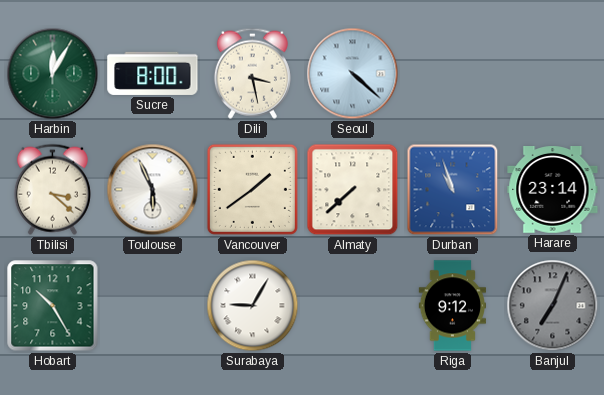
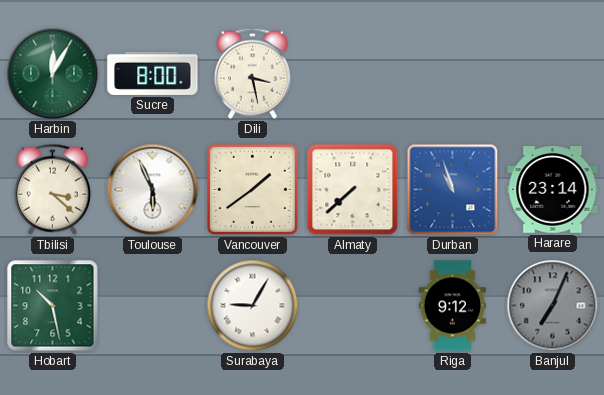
Seoul: 4:22 -> none (353, 74)
Hobart: 10:25 -> 10:28 (53, 306)
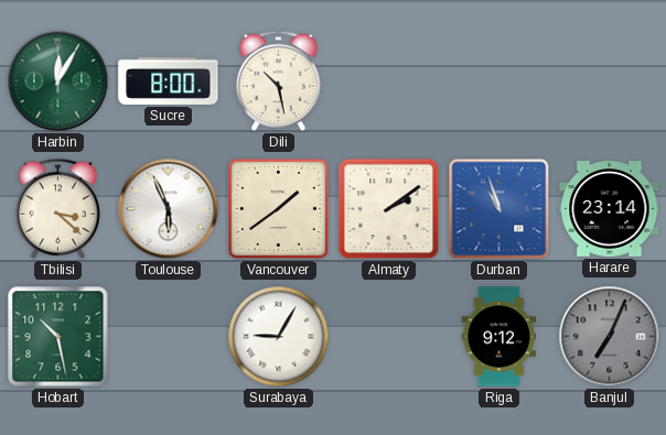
Dili: 3:28 -> 10:28 (278, 80)
Almaty: 7:38 -> 2:09 (389, 209)
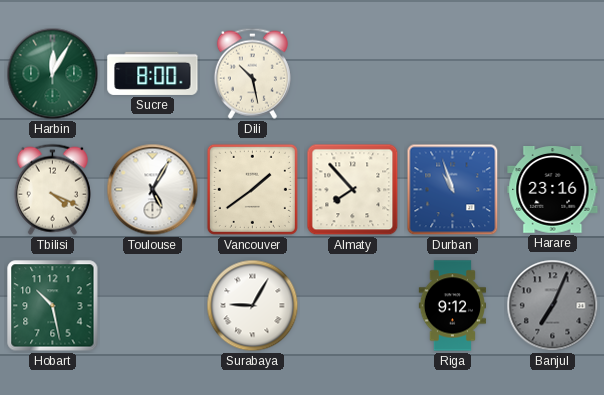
Tbilisi: 3:22 -> 4:19 (52, 189)
Toulouse: 5:56 -> 5:05 (153, 190)
Almaty: 2:09 -> 7:53 (353, 190)
Harare: 23:14 -> 23:16 (553, 190)
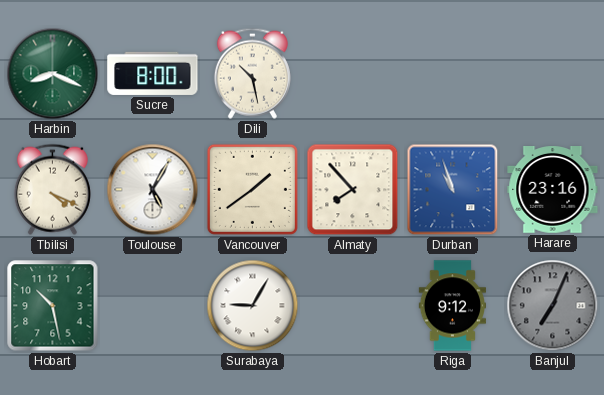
Harbin: 12:05 -> 8:19 (53, 74)
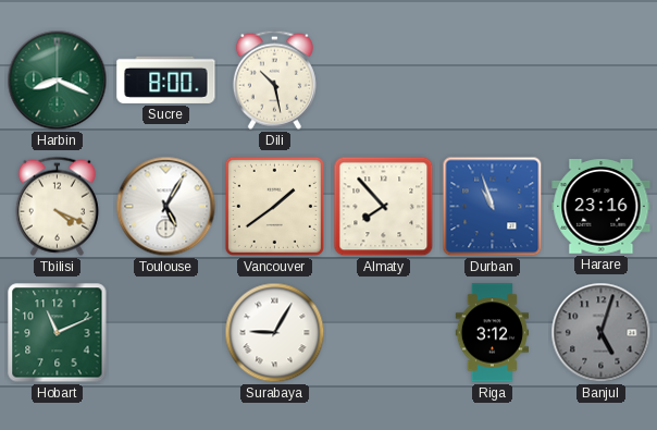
Hobart: 10:28 -> 11:11 (58, 333)
Riga: 9:12 -> 3:12 (492, 333)
Banjul: 7:04 -> 5:03 (602, 333)
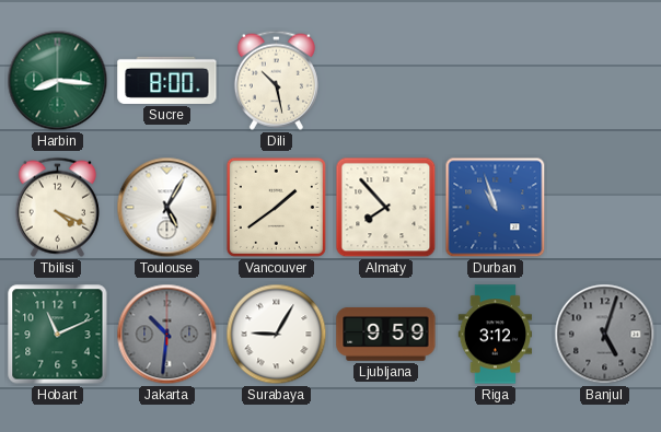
Harbin: 8:19 -> 8:16 (58, 81)
Harare: 23:16 -> none (602, 207)
Jakarta: none -> 10:31 (167, 335)
Ljubljana: none -> 9:59 (386, 334)
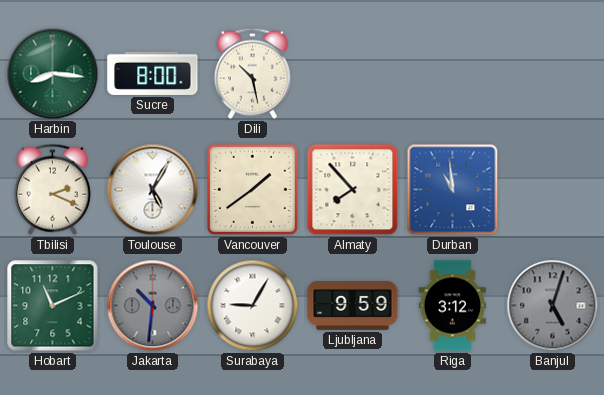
Tbilisi: 4:19 -> 2:19 (52, 189)
Durban: 10:57 -> 10:59 (453, 190)
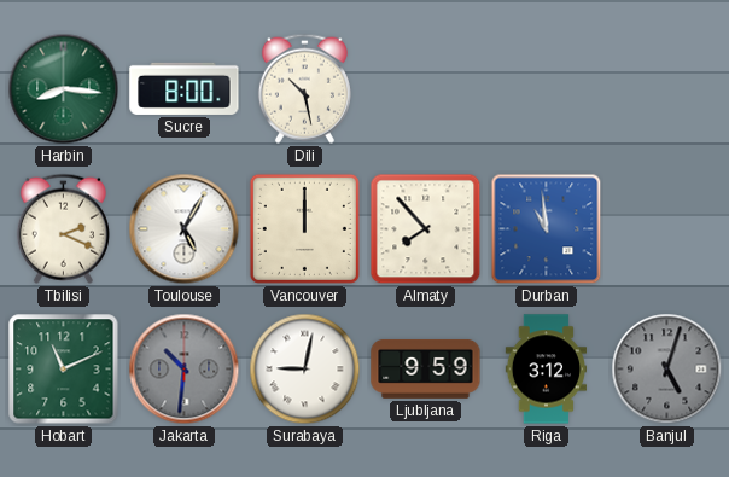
Vancouver: 1:39 -> 12:00 (304, 228)
Surabaya: 9:05 -> 9:02 (305, 370)
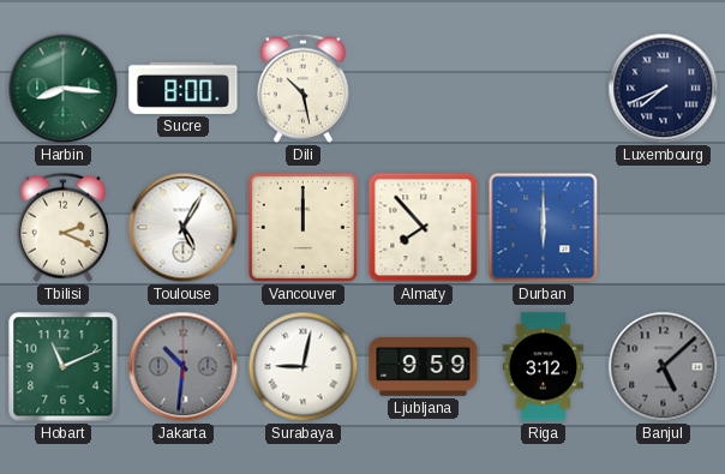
Luxembourg: none -> 7:41 (664, 89)
Durban: 10:59 -> 6:00 (544, 228)
Banjul: 5:03 -> 5:08 (664, 367)
